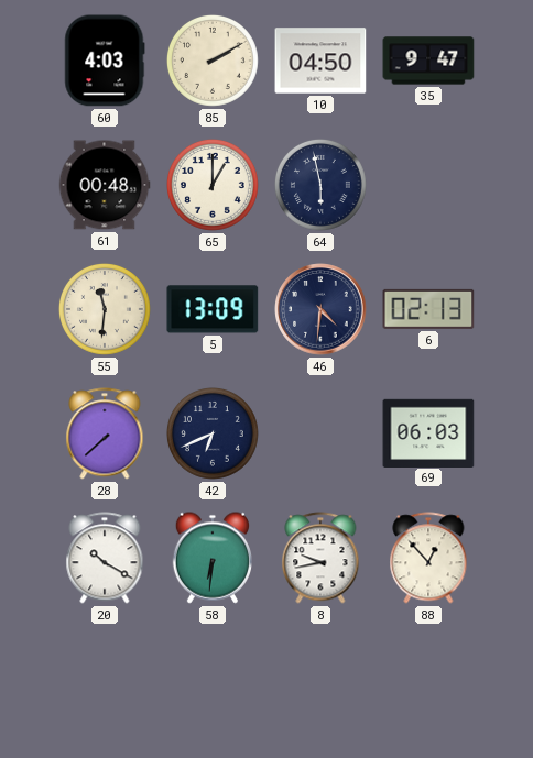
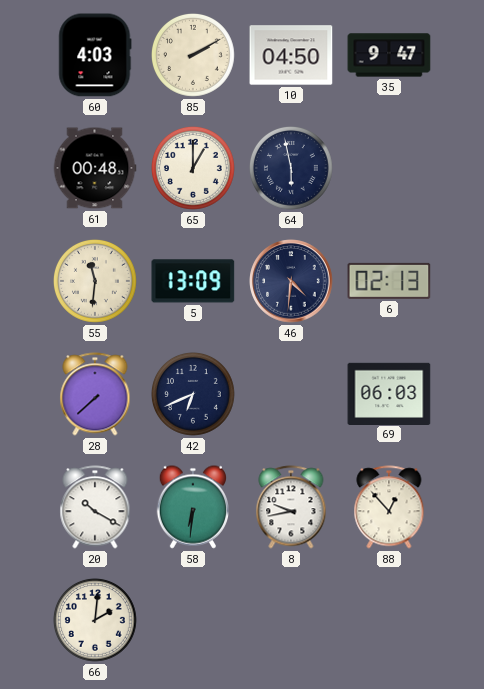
66: none -> 2:01 (96, 621)
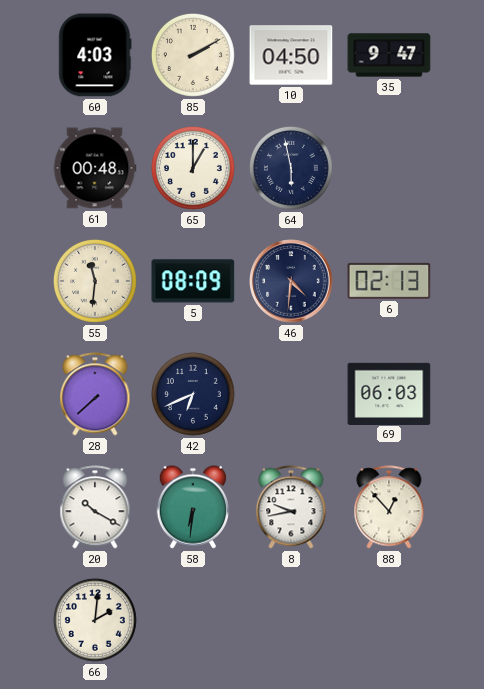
5: 13:09 -> 08:09 (193, 281)
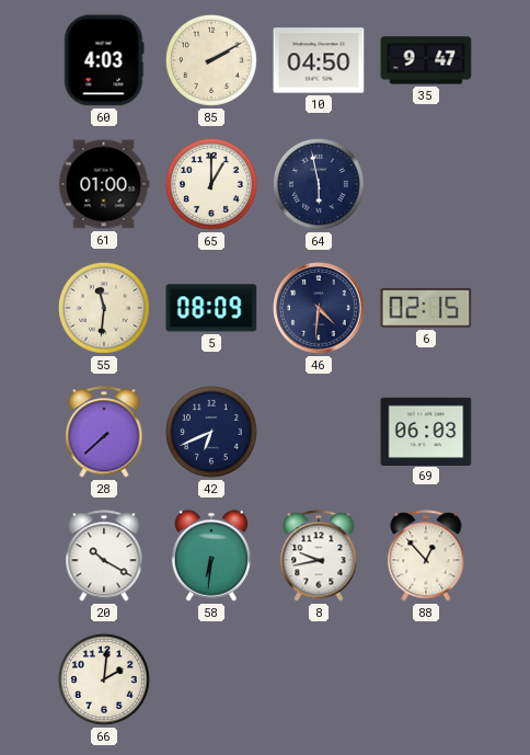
61: 00:48 -> 01:00 (104, 184)
6: 02:13 -> 02:15 (426, 308)
